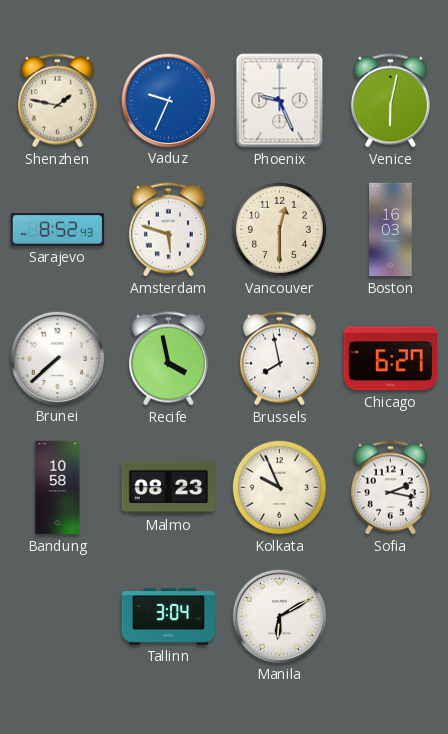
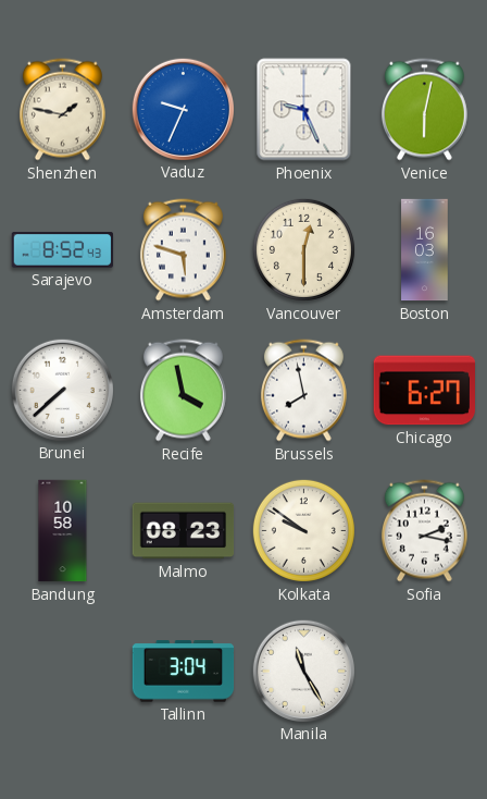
Kolkata: 9:56 -> 9:51 (303, 530)
Manila: 6:10 -> 11:25 (303, 671)
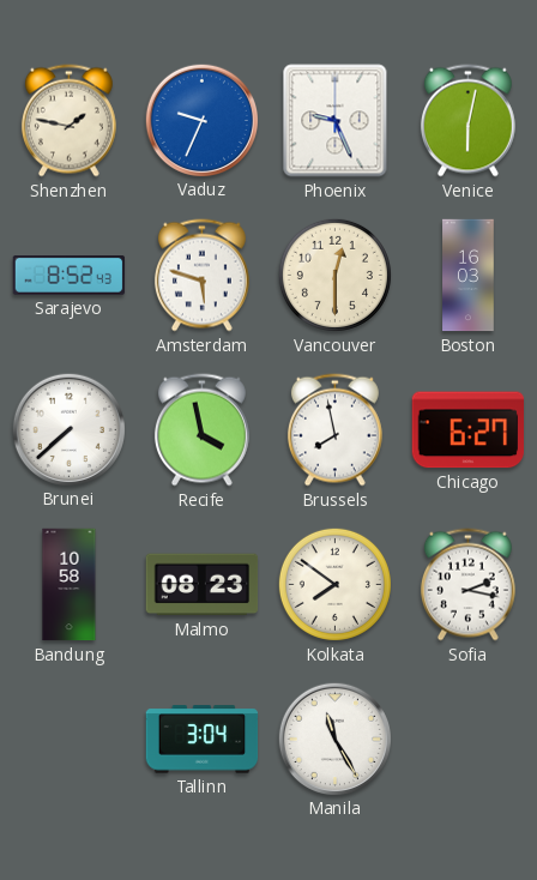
Kolkata: 9:51 -> 7:51 (334, 584)
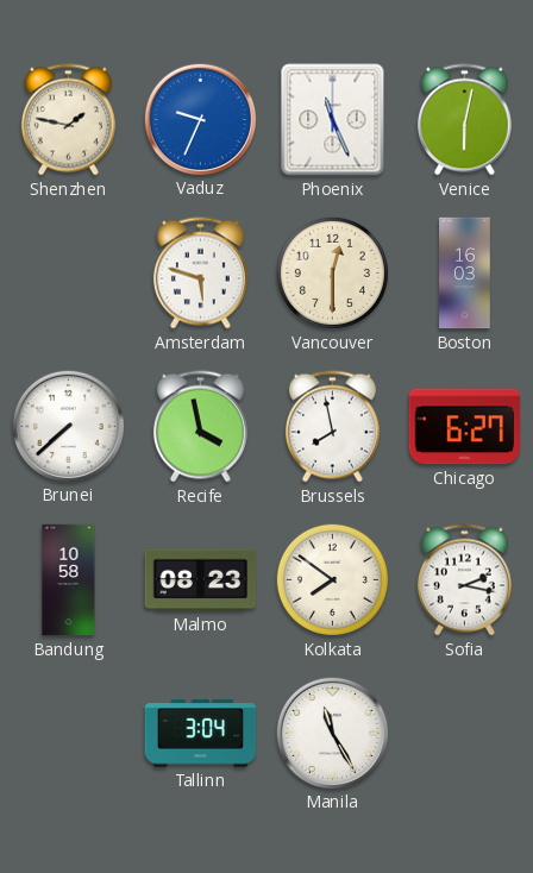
Phoenix: 9:26 -> 11:26 (333, 120)
Sarajevo: 8:52 -> none (70, 276)
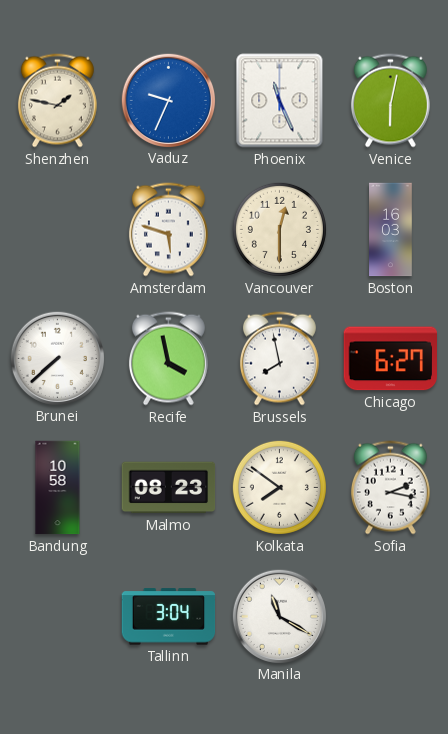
Manila: 11:25 -> 11:20 (279, 616)
